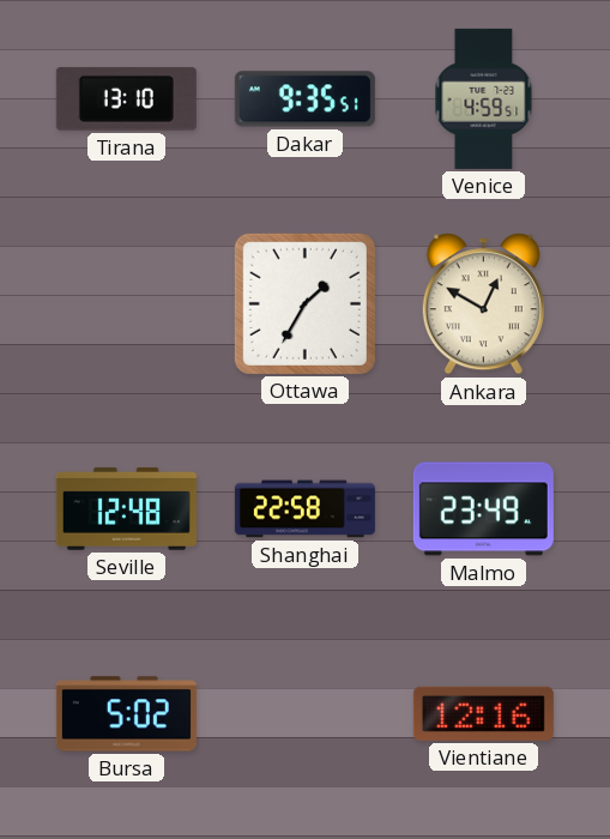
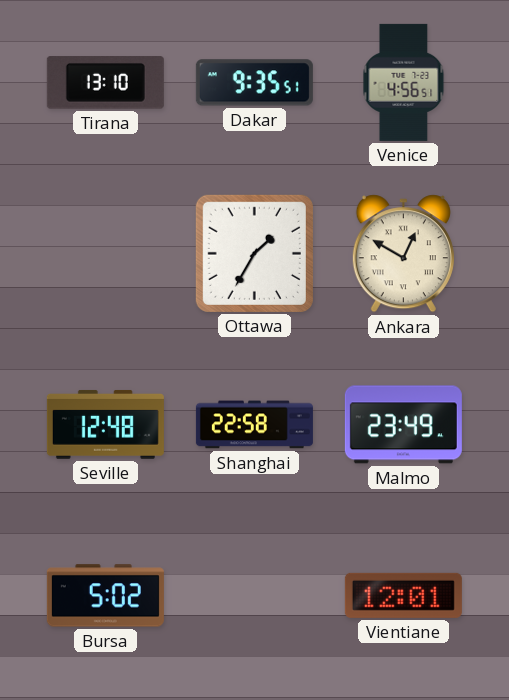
Venice: 4:59 -> 4:56 (404, 82)
Vientiane: 12:16 -> 12:01 (403, 595)
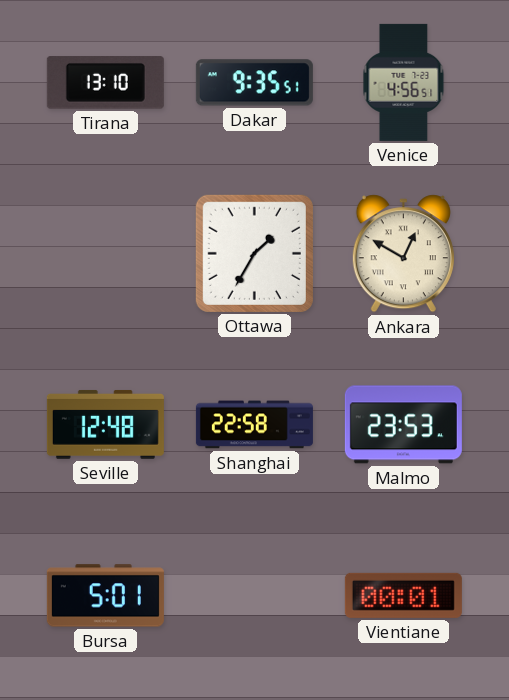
Malmo: 23:49 -> 23:53 (403, 425)
Bursa: 5:02 -> 5:01 (105, 596)
Vientiane: 12:01 -> 00:01 (403, 595)
